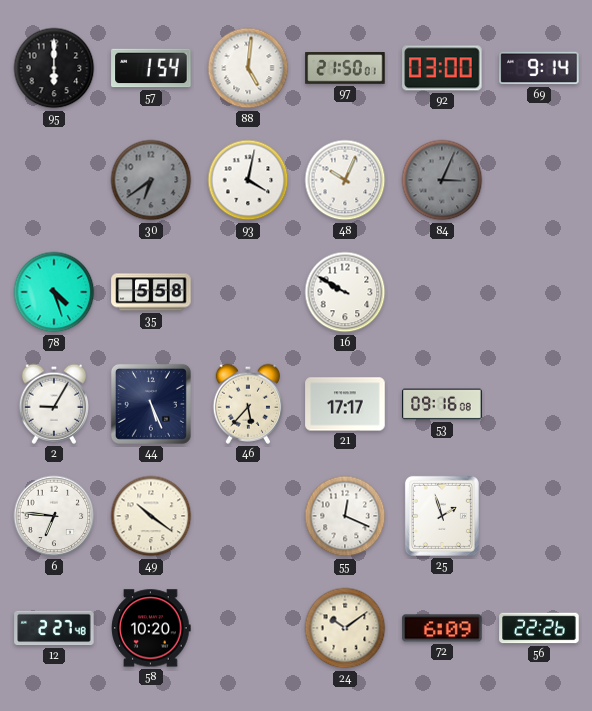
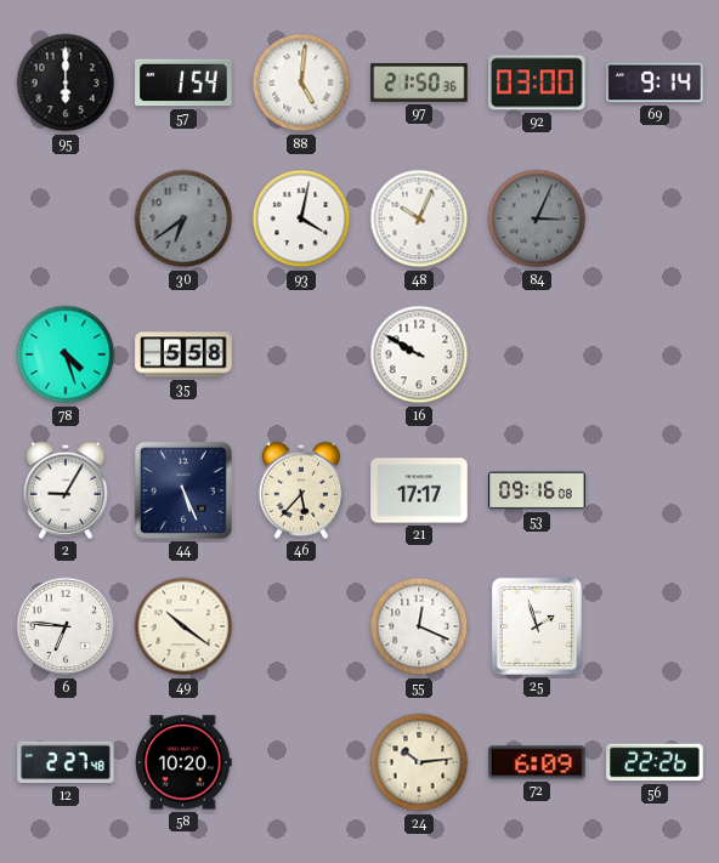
97: 21:50:01 -> 21:50:36 (419, 83)
24: 10:09 -> 10:14 (419, 762)
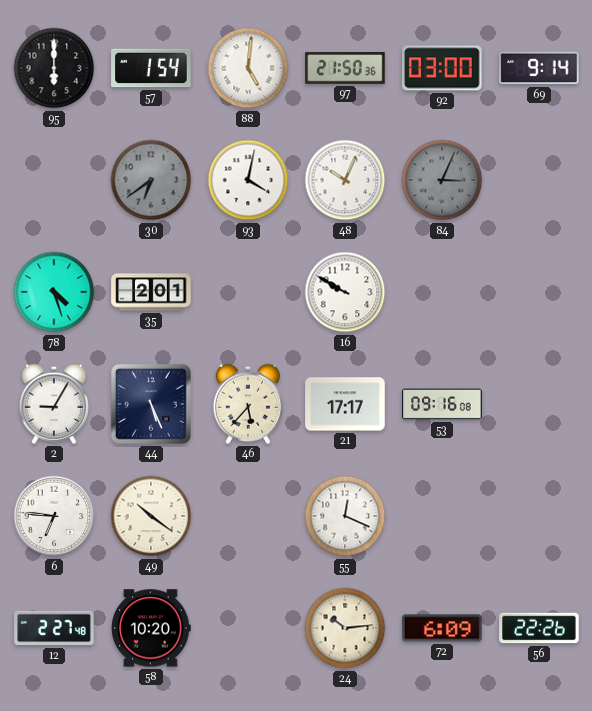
35: 5:58 -> 2:01 (151, 292)
25: 1:57 -> none (537, 626)
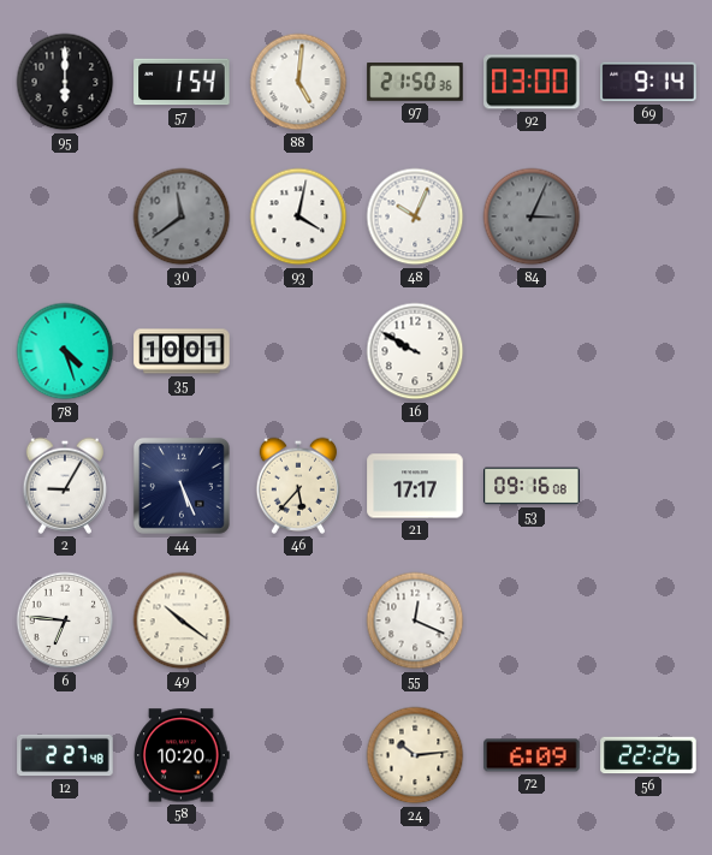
30: 6:39 -> 11:39 (182, 216)
35: 2:01 -> 10:01 (182, 351)
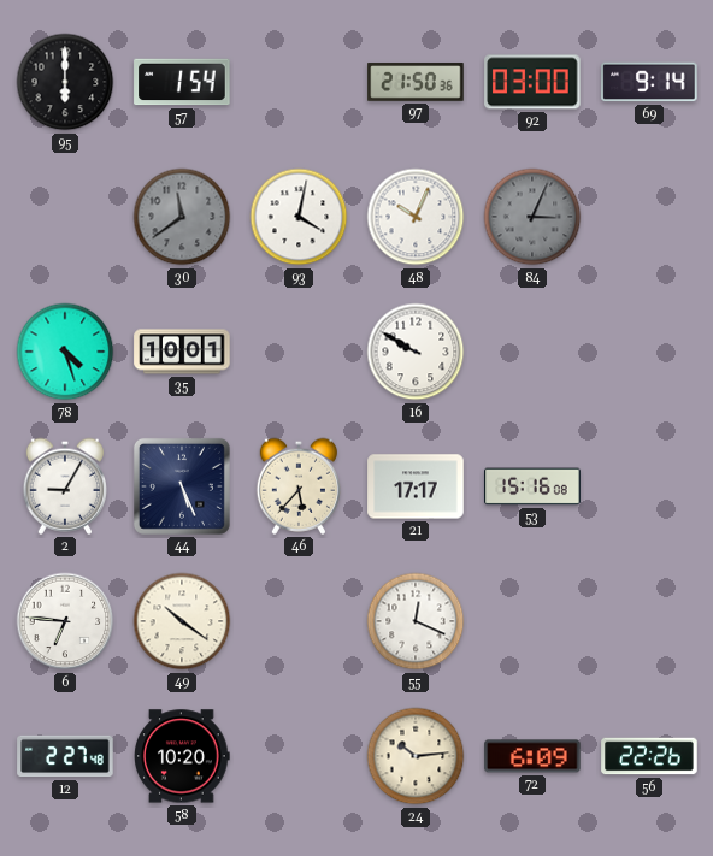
88: 5:01 -> none (298, 82)
53: 09:16 -> 15:16 (532, 486)
